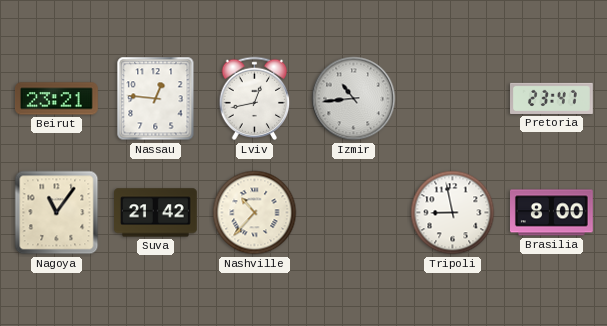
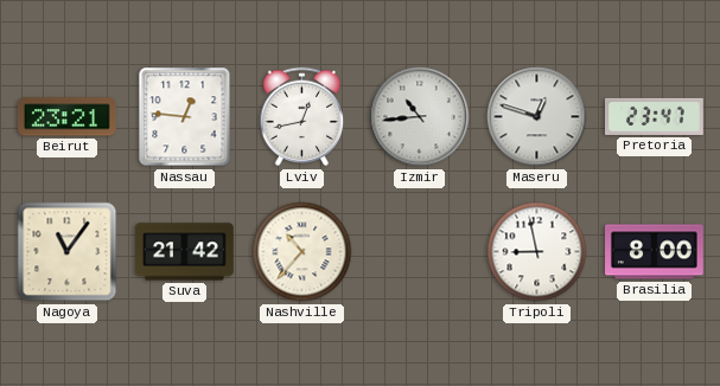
Maseru: none -> 12:48 (537, 117)
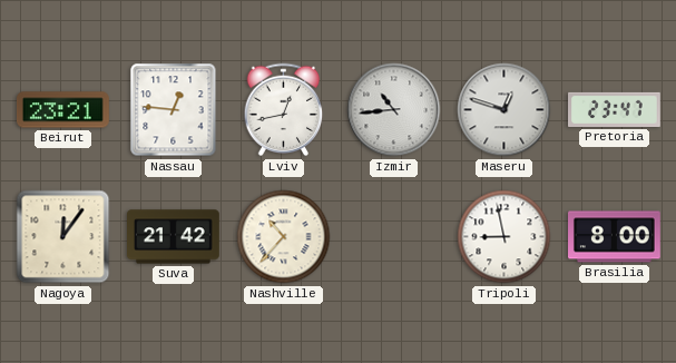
Nagoya: 11:06 -> 12:06 (63, 237)
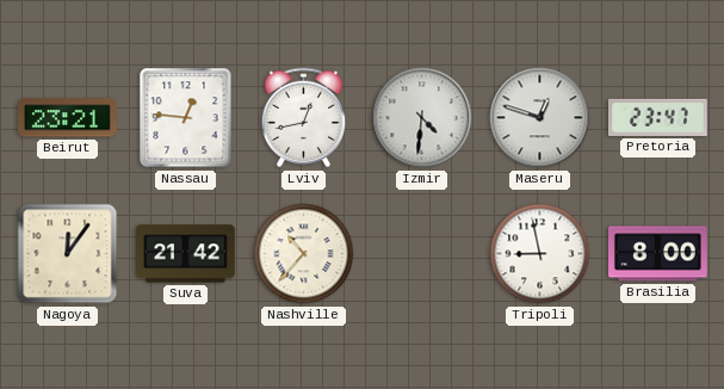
Izmir: 10:44 -> 4:31 (422, 118)
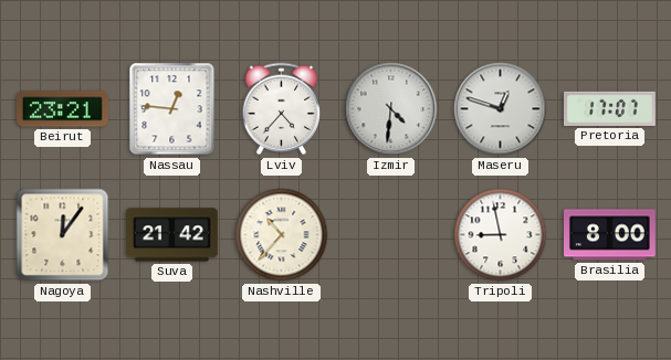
Lviv: 12:43 -> 4:37 (282, 109)
Pretoria: 23:47 -> 17:07 (610, 108)
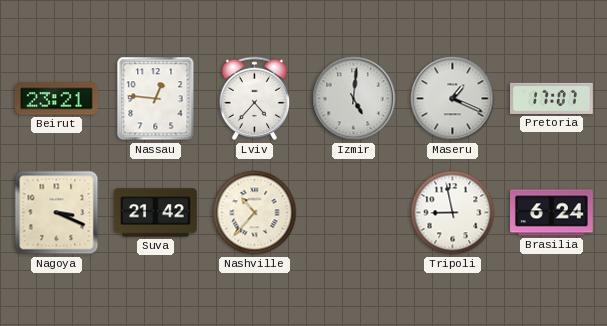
Izmir: 4:31 -> 5:01 (354, 99)
Maseru: 12:48 -> 1:19 (453, 99)
Nagoya: 12:06 -> 3:19 (57, 213)
Brasilia: 8:00 -> 6:24 (552, 213)
